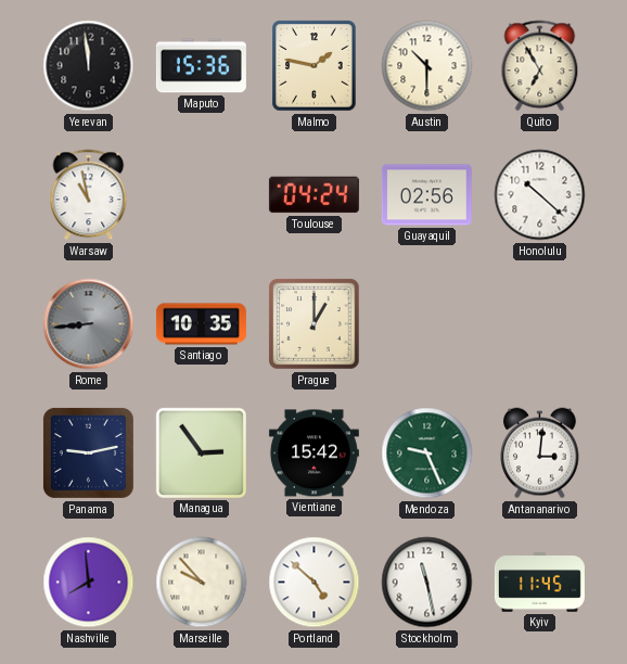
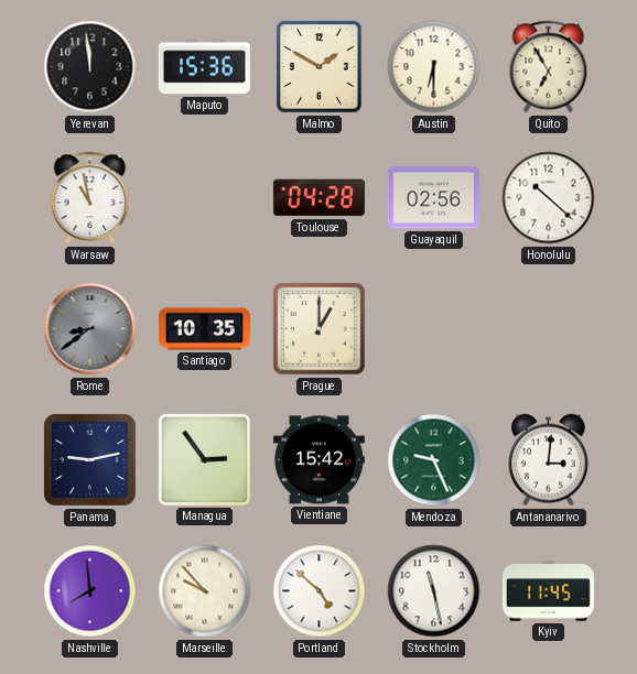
Malmo: 1:47 -> 1:50 (320, 67)
Austin: 10:30 -> 6:30 (434, 67)
Toulouse: 04:24 -> 04:28 (318, 198)
Rome: 8:44 -> 8:39 (90, 329)
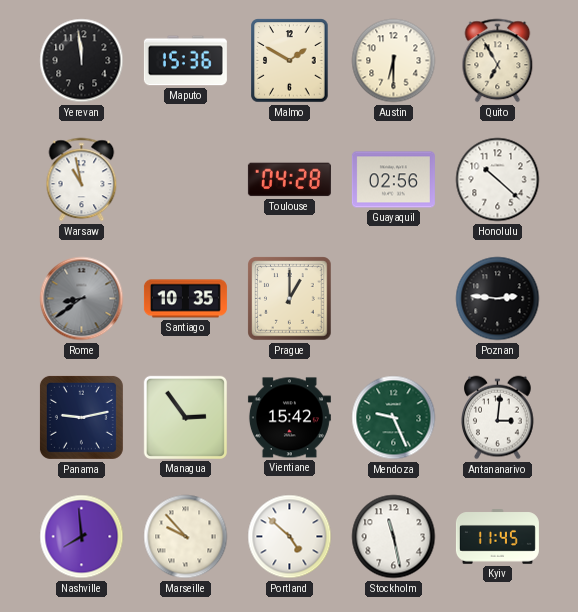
Poznan: none -> 2:46 (498, 299)
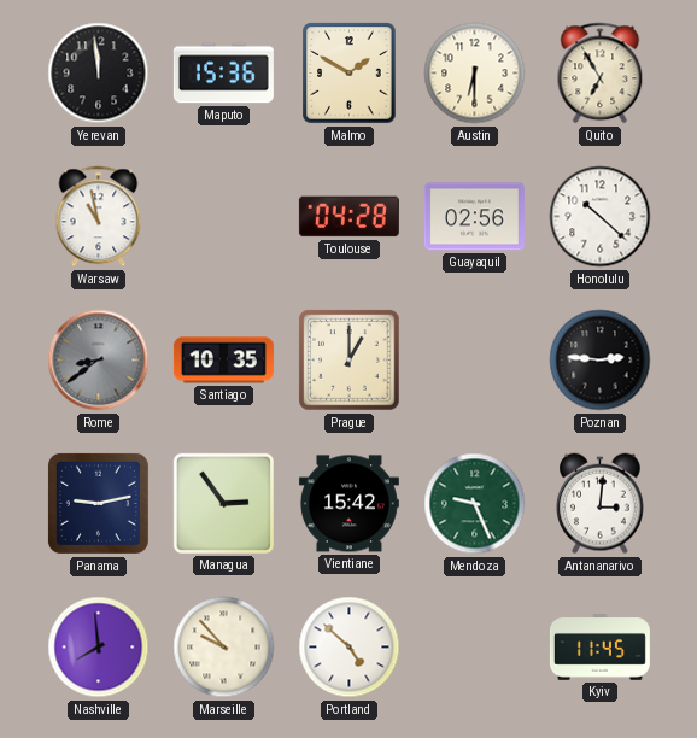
Stockholm: 11:28 -> none (394, 537)
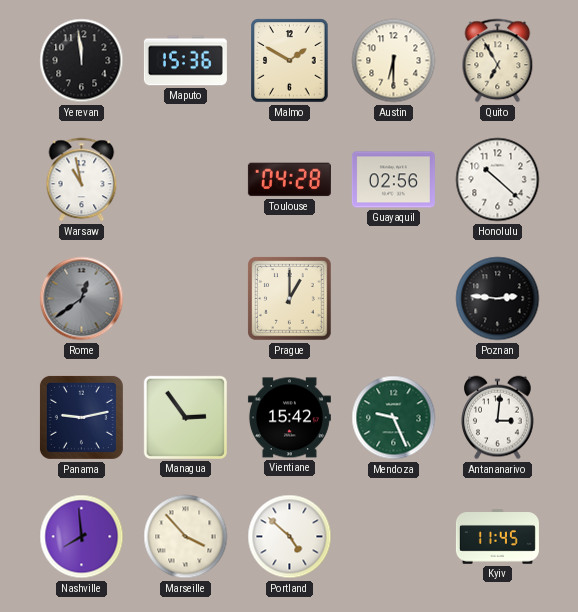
Rome: 8:39 -> 12:39 (82, 299)
Santiago: 10:35 -> none (223, 361)
Marseille: 9:53 -> 3:53 (186, 537)
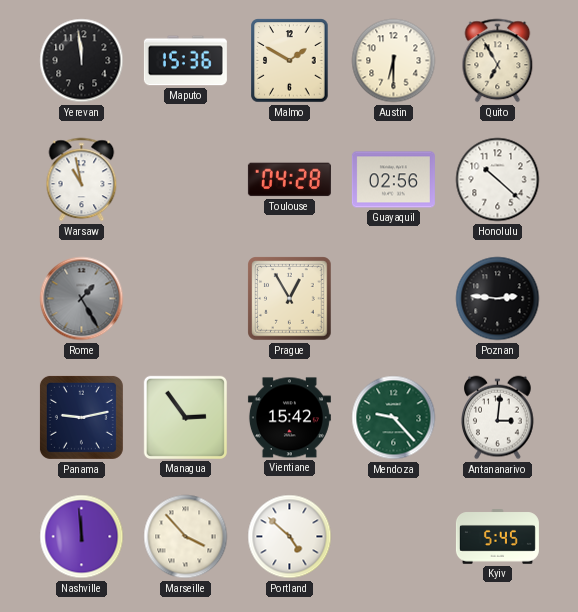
Rome: 12:39 -> 1:25 (82, 299)
Prague: 1:00 -> 12:55 (290, 299)
Mendoza: 9:26 -> 9:23 (394, 418)
Nashville: 7:59 -> 11:59 (82, 537)
Kyiv: 11:45 -> 5:45 (497, 537)
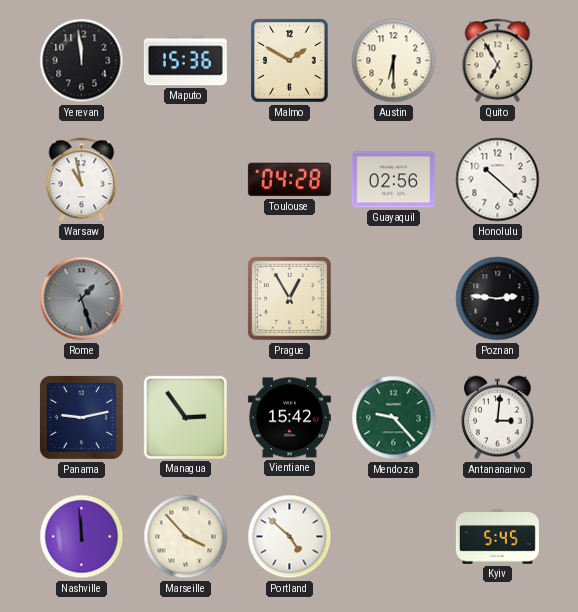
Rome: 1:25 -> 1:27 (82, 299)
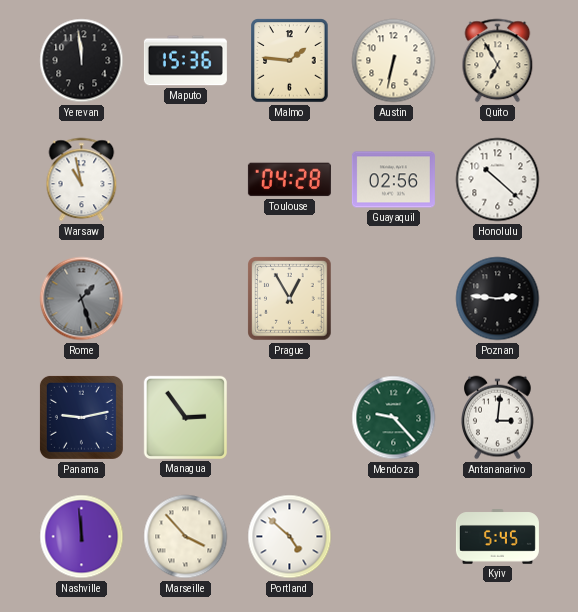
Malmo: 1:50 -> 1:46 (290, 61)
Austin: 6:30 -> 6:32 (394, 61)
Vientiane: 15:42 -> none (289, 418)
